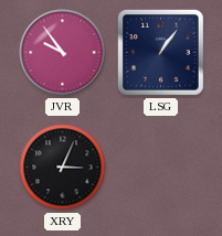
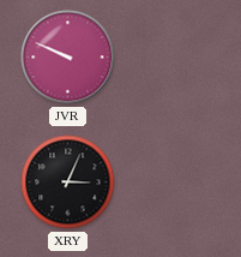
JVR: 9:54 -> 9:49 (68, 58)
LSG: 1:06 -> none (160, 52)
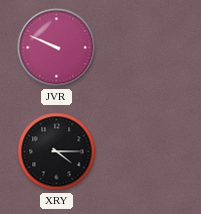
XRY: 3:04 -> 4:15 (57, 152)
